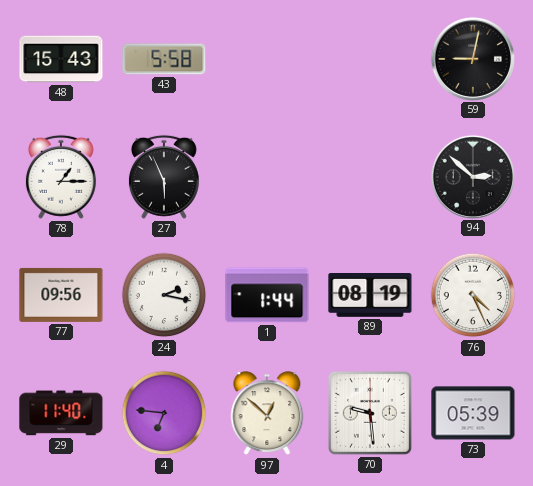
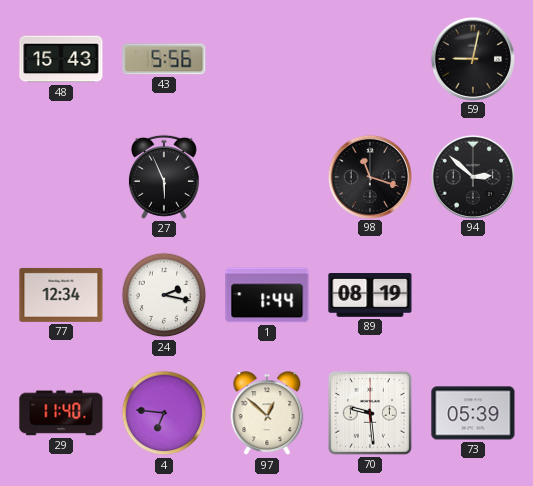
43: 5:58 -> 5:56 (164, 59)
78: 1:15 -> none (61, 177)
98: none -> 11:18 (369, 176)
77: 09:56 -> 12:34 (61, 295)
76: 4:26 -> none (473, 295)
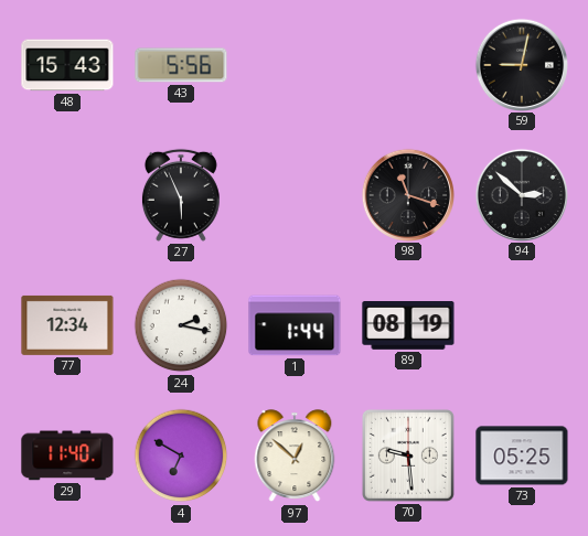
4: 6:46 -> 6:50 (181, 455)
73: 05:39 -> 05:25 (522, 455)
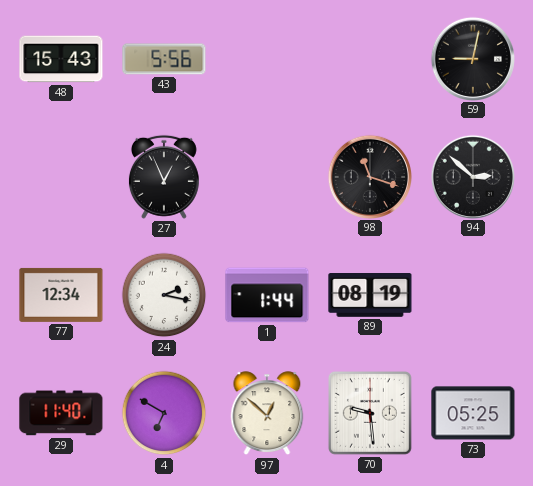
27: 5:56 -> 12:56 (164, 177)
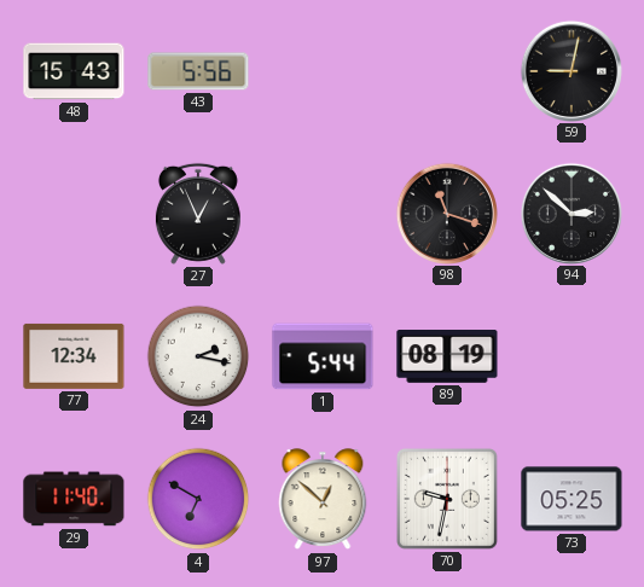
1: 1:44 -> 5:44 (323, 356)
70: 9:29 -> 9:32 (447, 499)
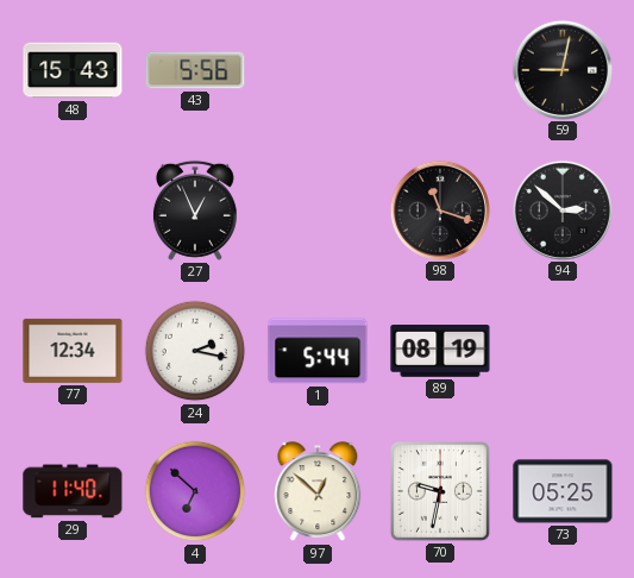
4: 6:50 -> 6:52 (195, 491)
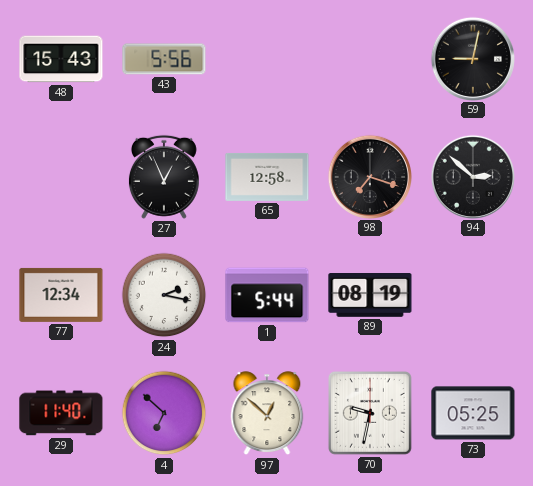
65: none -> 12:58 (267, 177)
98: 11:18 -> 7:18 (369, 176)
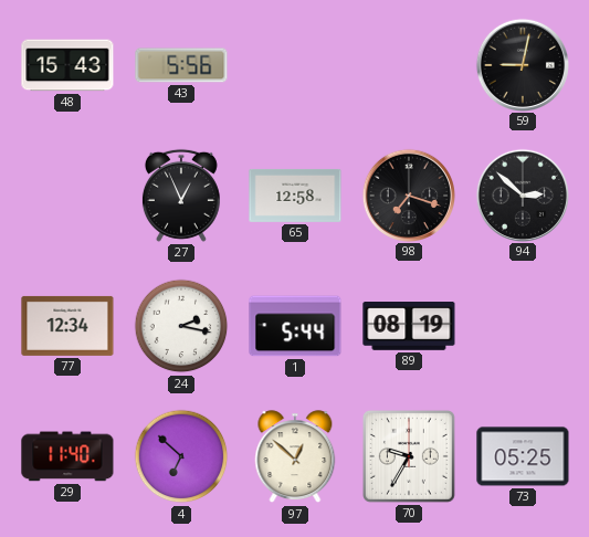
70: 9:32 -> 9:35 (409, 456)
